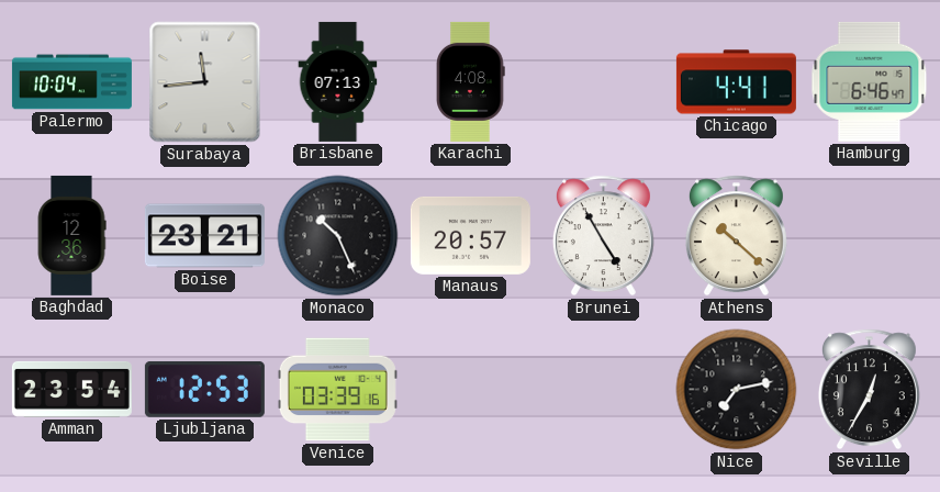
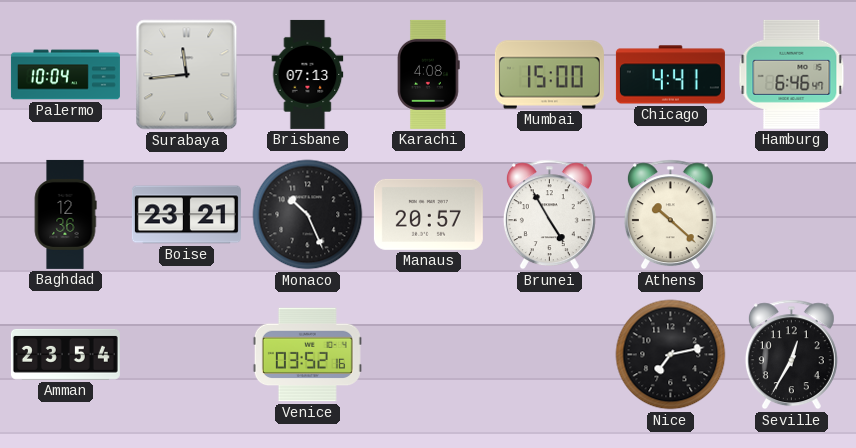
Mumbai: none -> 15:00 (549, 75)
Ljubljana: 12:53 -> none (204, 389)
Venice: 03:39 -> 03:52 (307, 355)
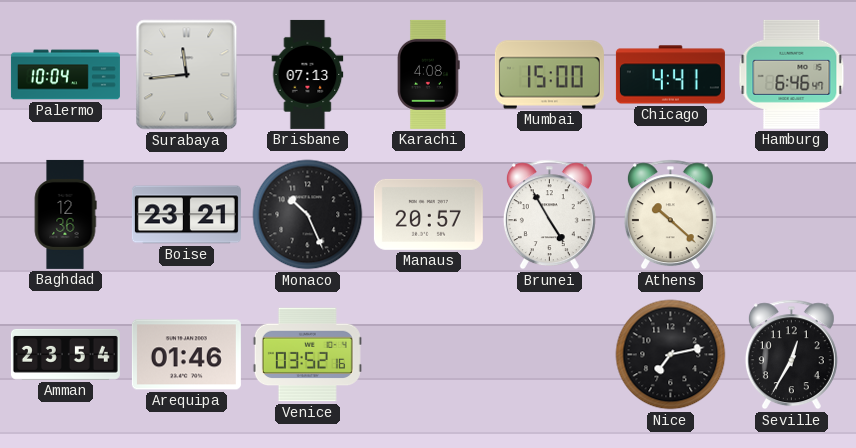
Arequipa: none -> 01:46 (186, 355)
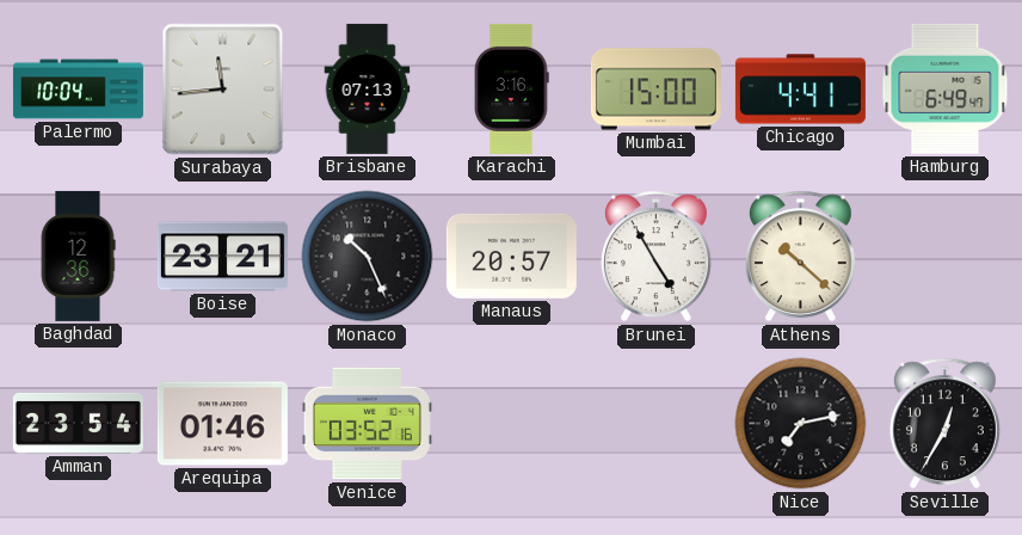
Karachi: 4:08 -> 3:16 (512, 88)
Hamburg: 6:46 -> 6:49 (946, 88)
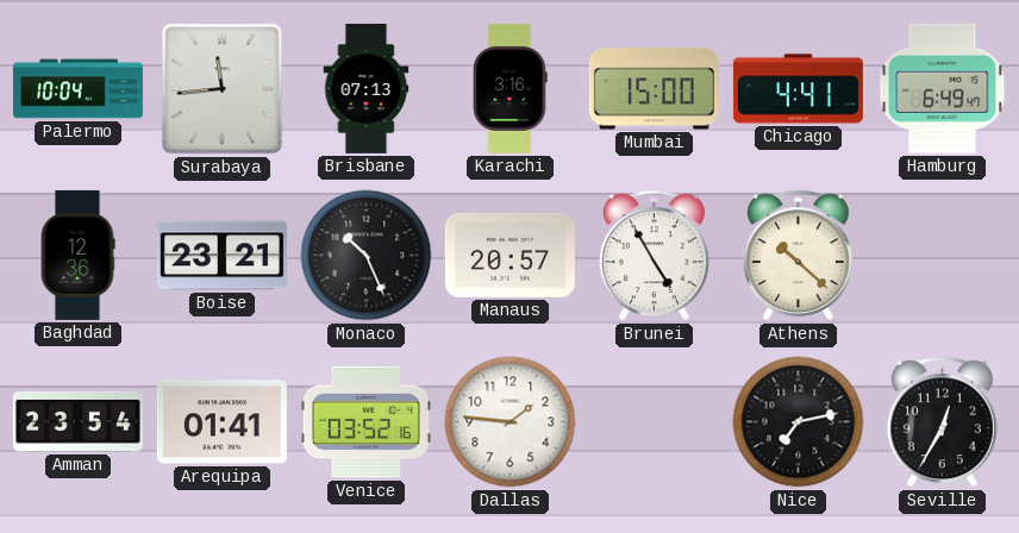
Arequipa: 01:46 -> 01:41 (221, 422)
Dallas: none -> 1:46 (511, 422)
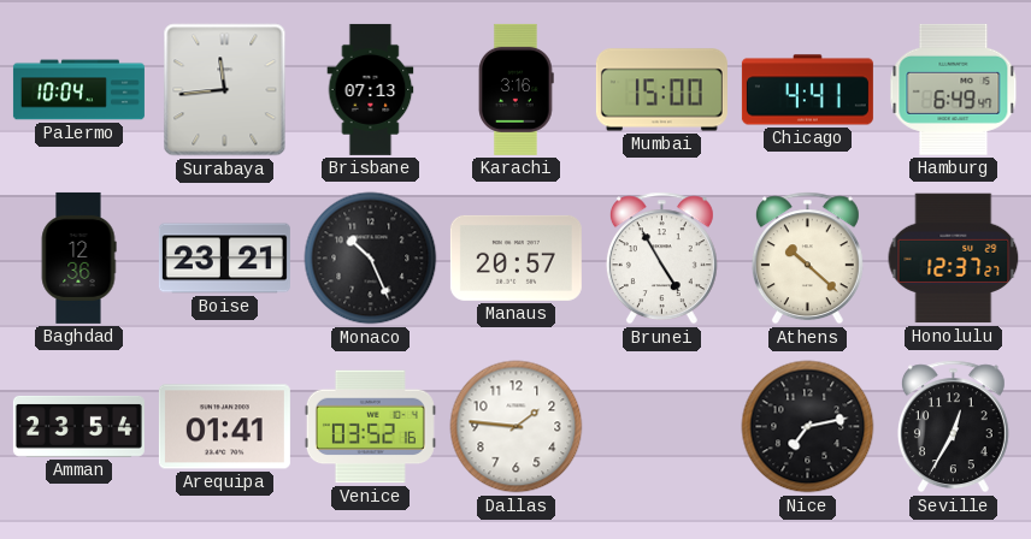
Honolulu: none -> 12:37 (954, 259)
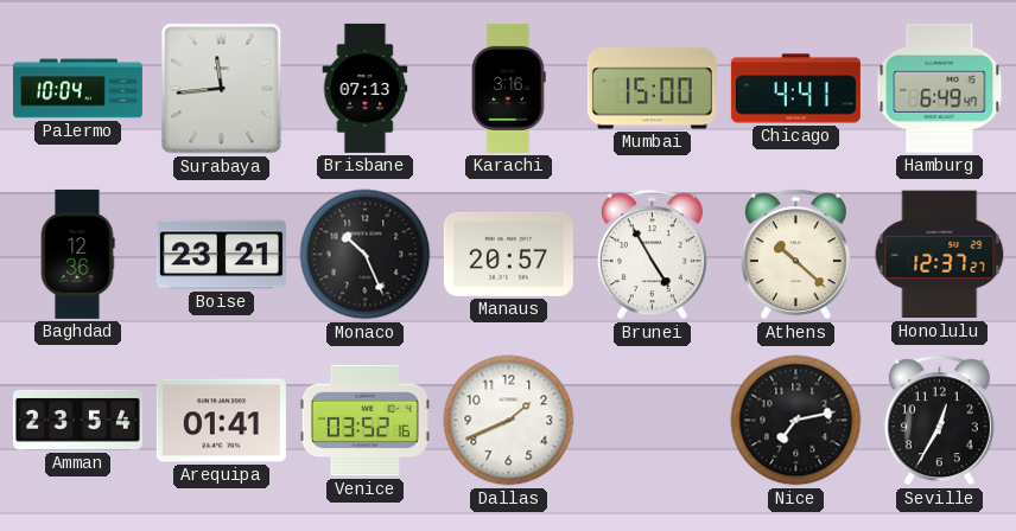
Dallas: 1:46 -> 1:41 (509, 421)
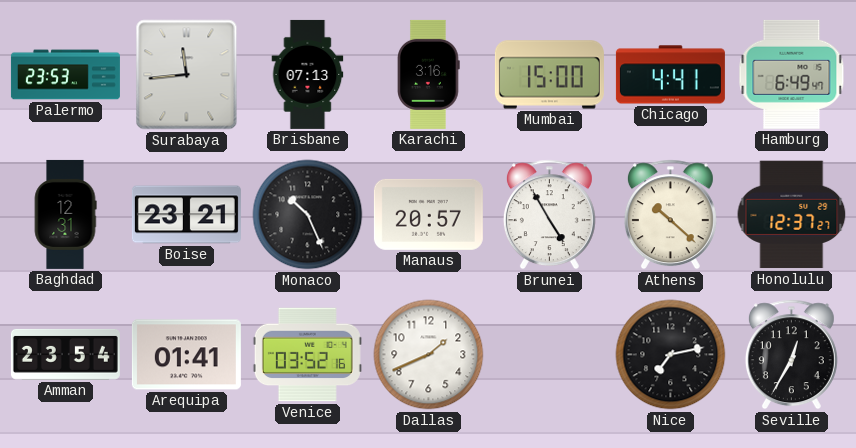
Palermo: 10:04 -> 23:53 (65, 75)
Baghdad: 12:36 -> 12:31 (65, 214)
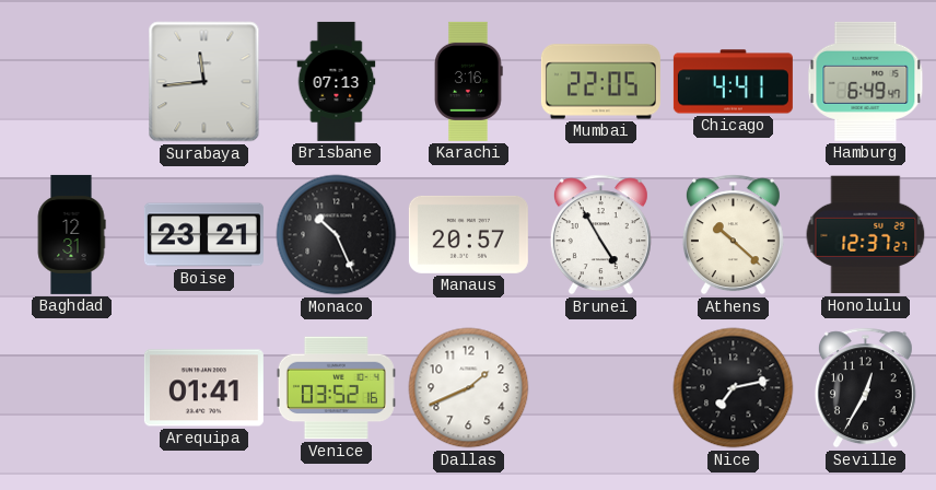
Palermo: 23:53 -> none (65, 75)
Mumbai: 15:00 -> 22:05 (600, 82)
Amman: 23:54 -> none (65, 354)
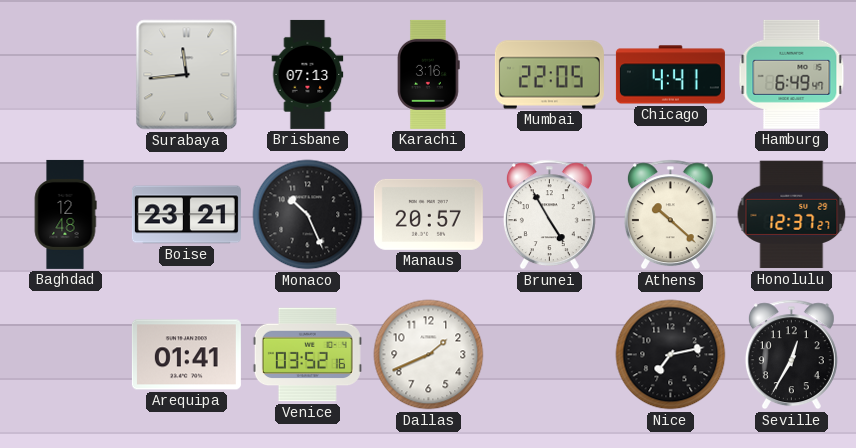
Baghdad: 12:31 -> 12:48 (65, 214)
